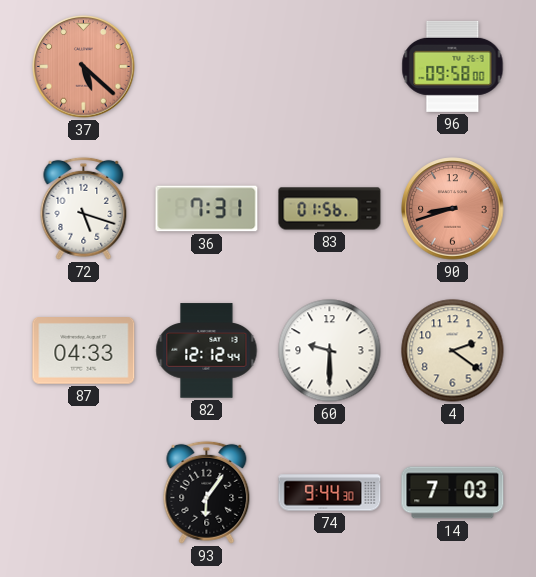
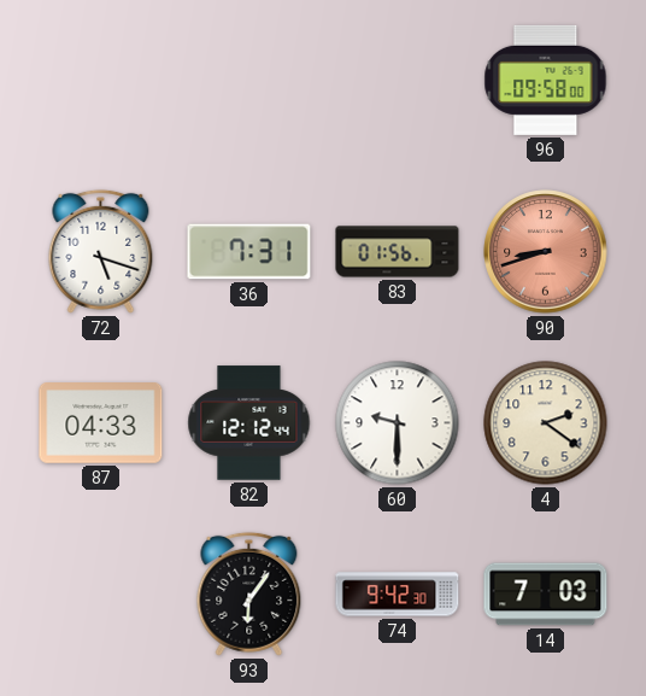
37: 5:22 -> none (84, 67)
74: 9:44 -> 9:42 (398, 595)
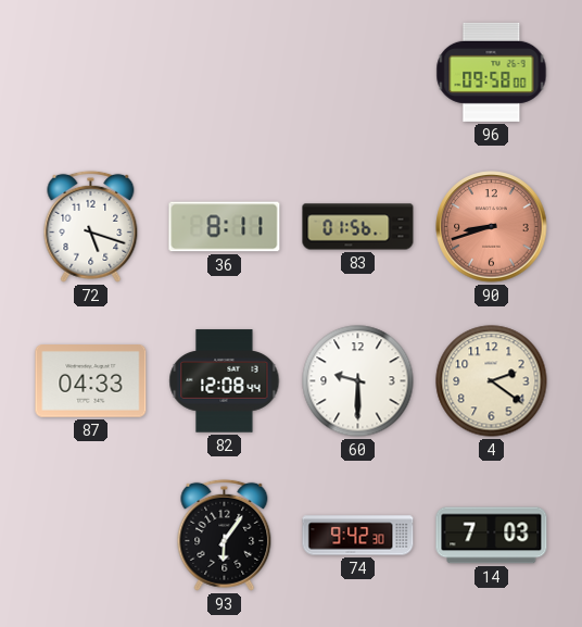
36: 7:31 -> 8:11 (225, 227)
82: 12:12 -> 12:08 (225, 381)
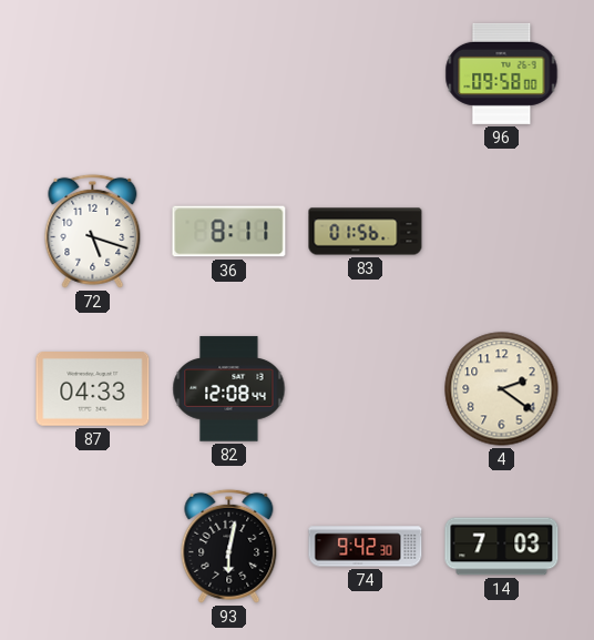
90: 8:42 -> none (492, 227)
60: 9:30 -> none (358, 381)
93: 6:06 -> 6:02 (229, 546)
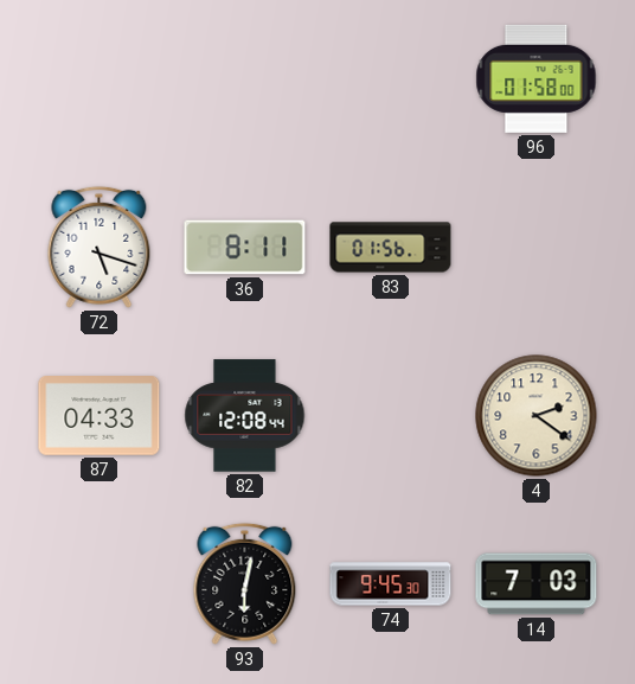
96: 09:58 -> 01:58 (537, 78)
74: 9:42 -> 9:45 (391, 584)
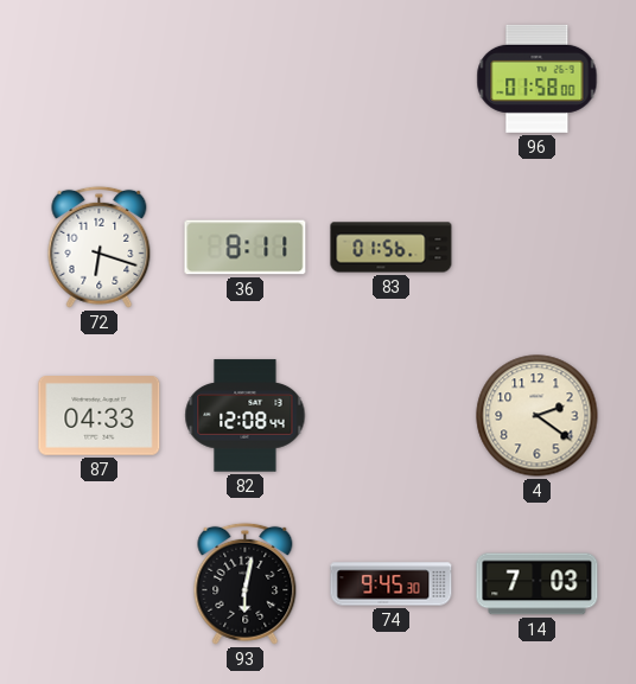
72: 5:18 -> 6:18 (100, 247)
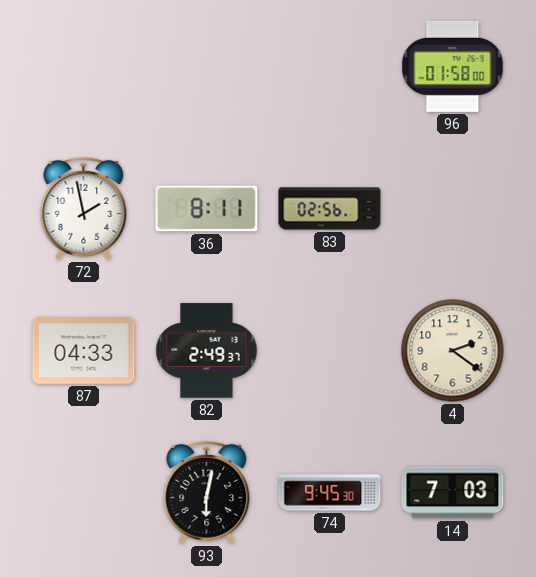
72: 6:18 -> 1:58 (84, 208)
83: 01:56 -> 02:56 (330, 209)
82: 12:08 -> 2:49 (207, 351)
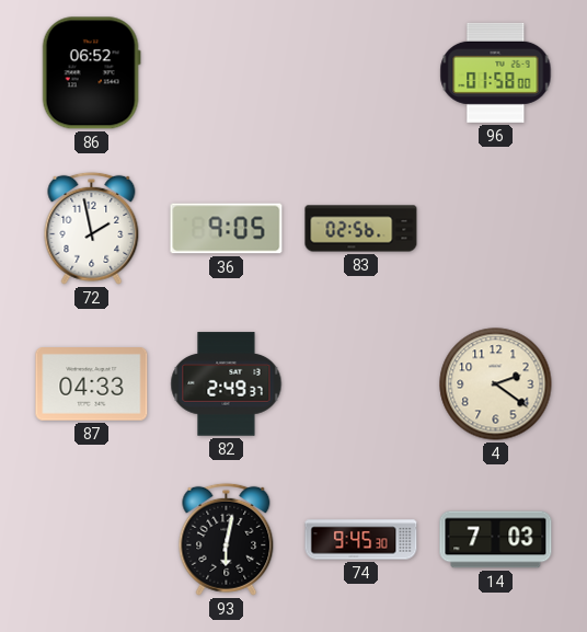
86: none -> 06:52 (91, 73)
36: 8:11 -> 9:05 (227, 229)
